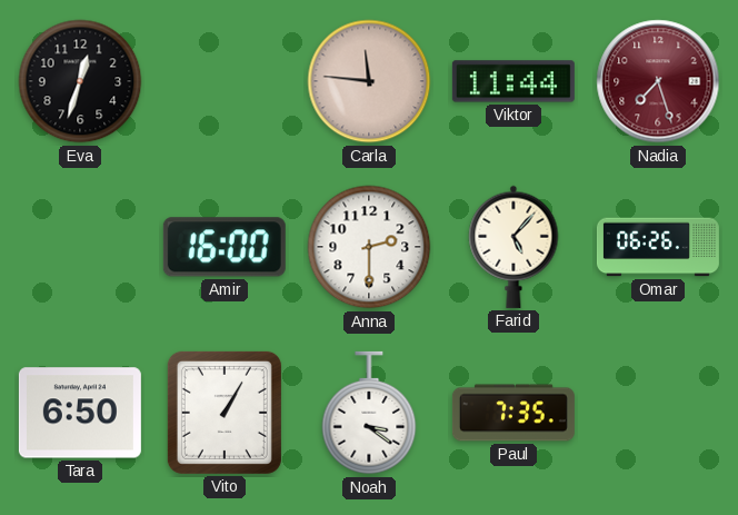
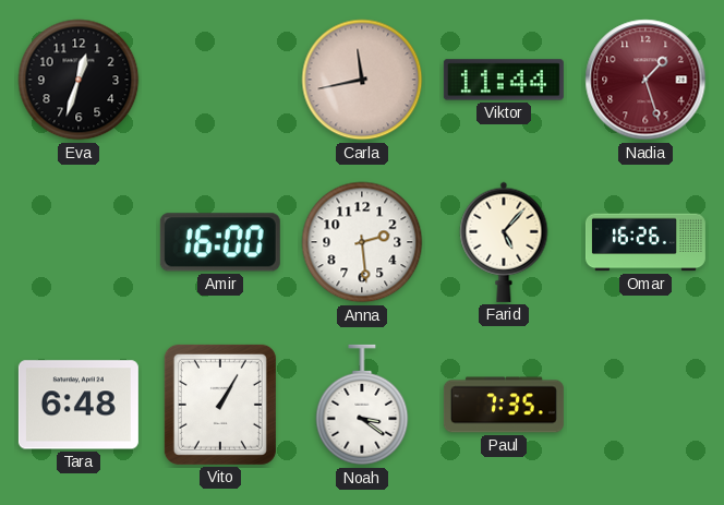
Carla: 11:46 -> 11:43 (362, 80)
Nadia: 7:27 -> 1:27 (645, 80)
Anna: 2:30 -> 2:29 (362, 242)
Omar: 06:26 -> 16:26 (645, 242)
Tara: 6:50 -> 6:48 (79, 405)
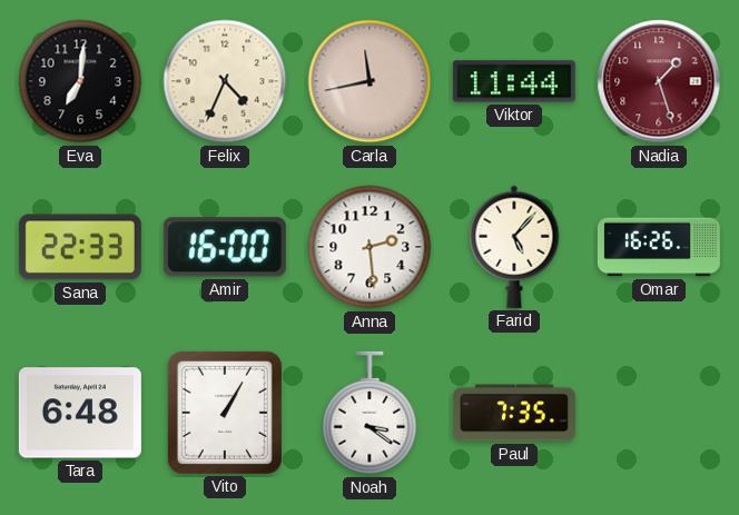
Eva: 12:33 -> 7:01 (80, 81)
Felix: none -> 4:34 (225, 81)
Sana: none -> 22:33 (80, 247)
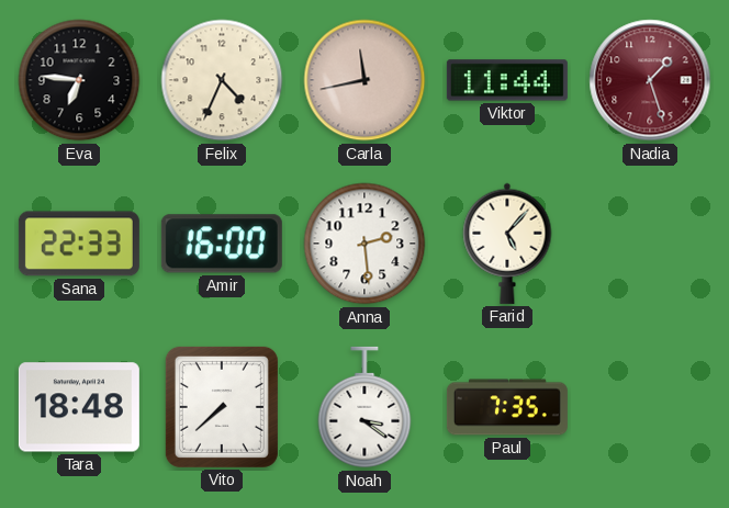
Eva: 7:01 -> 6:46 (79, 80)
Omar: 16:26 -> none (659, 247)
Tara: 6:48 -> 18:48 (79, 407)
Vito: 1:05 -> 7:38 (222, 407)
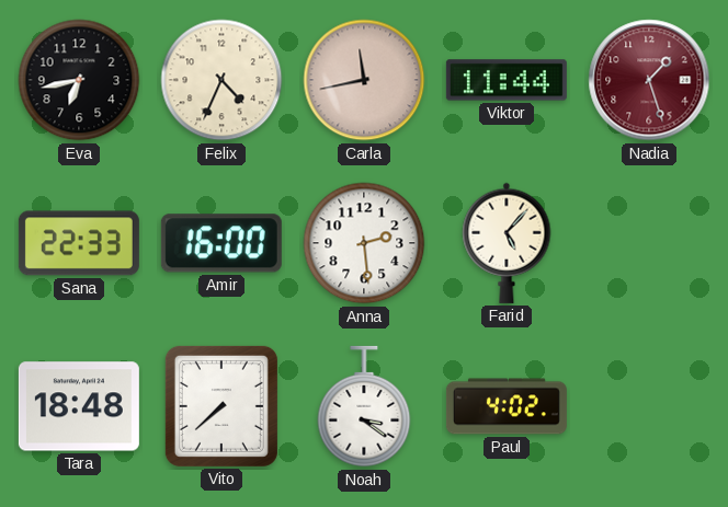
Eva: 6:46 -> 6:43 (79, 80)
Paul: 7:35 -> 4:02 (507, 406)
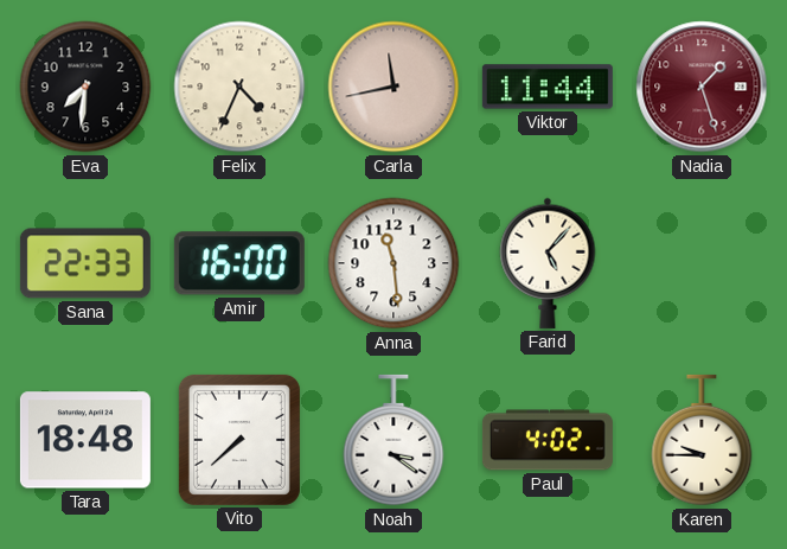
Eva: 6:43 -> 7:31 (85, 87)
Anna: 2:29 -> 11:29 (393, 263)
Karen: none -> 9:45 (702, 440)
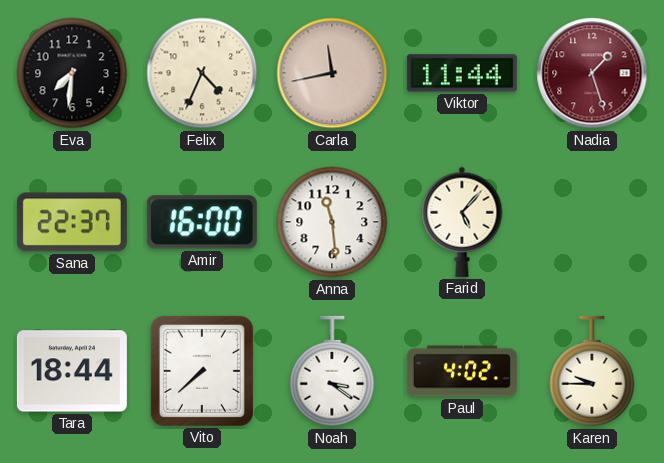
Sana: 22:33 -> 22:37 (72, 222)
Tara: 18:48 -> 18:44 (72, 371)
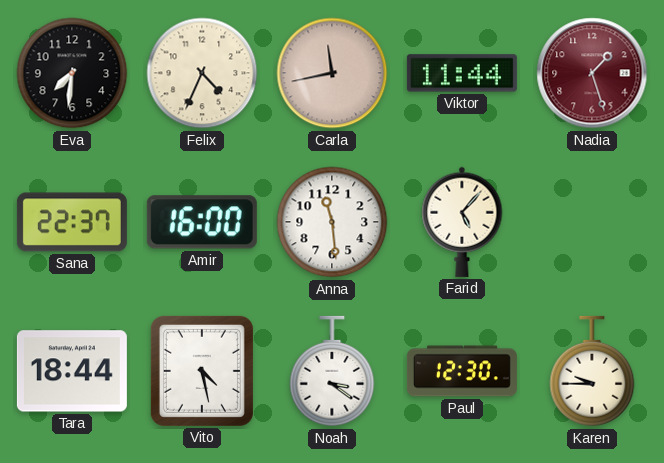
Vito: 7:38 -> 4:28 (202, 371)
Paul: 4:02 -> 12:30 (462, 371)
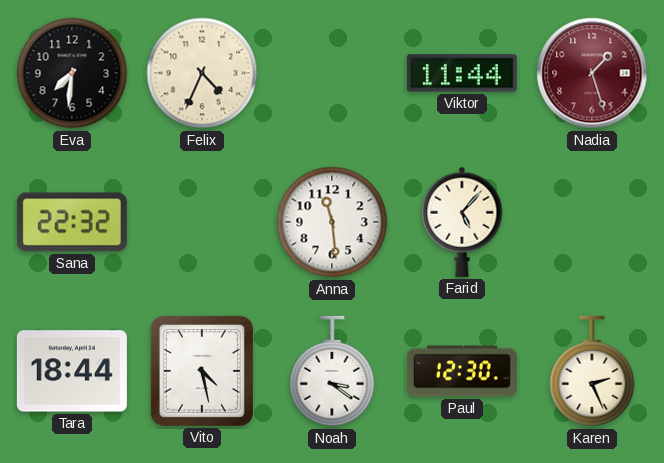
Carla: 11:43 -> none (332, 73)
Sana: 22:37 -> 22:32 (72, 222)
Amir: 16:00 -> none (202, 222)
Karen: 9:45 -> 2:26 (592, 371)
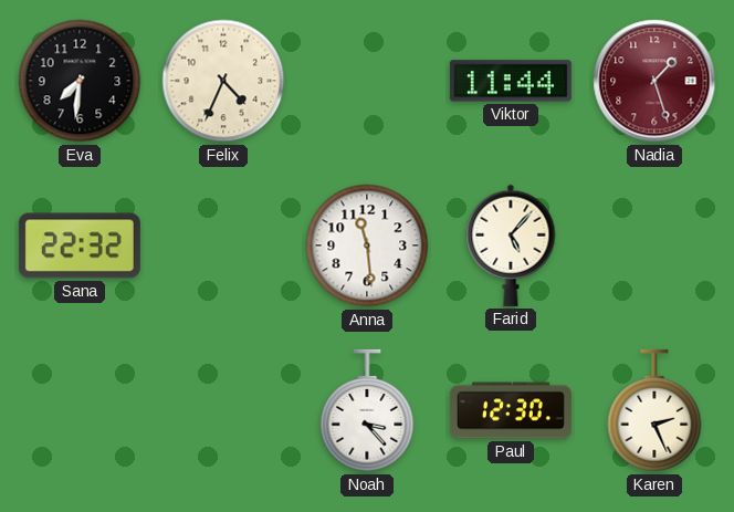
Tara: 18:44 -> none (72, 371)
Vito: 4:28 -> none (202, 371)
Noah: 3:21 -> 3:23 (367, 410)
